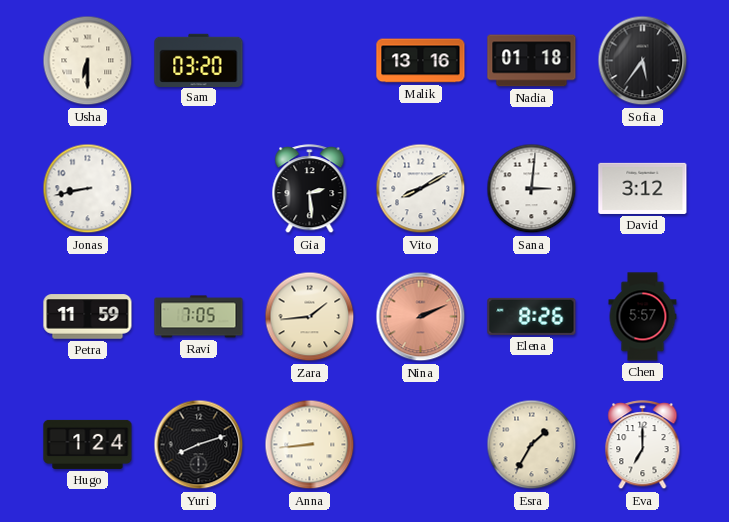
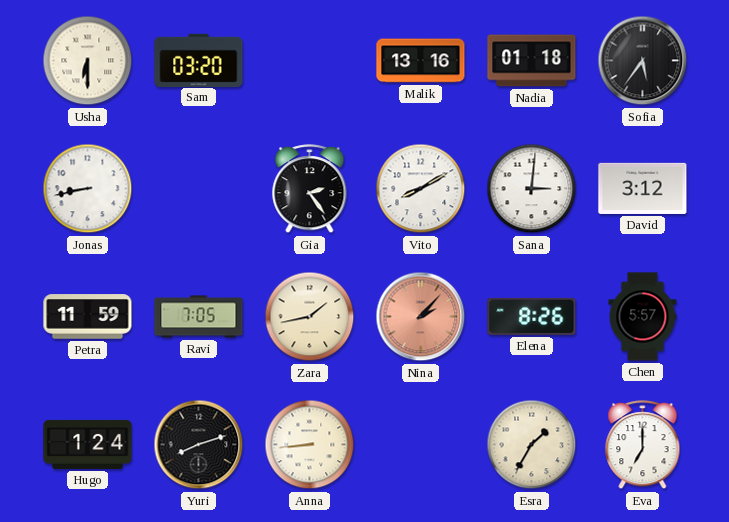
Gia: 2:29 -> 2:24 (310, 189)
Zara: 1:44 -> 1:43 (310, 317)
Nina: 2:11 -> 2:07 (421, 317)
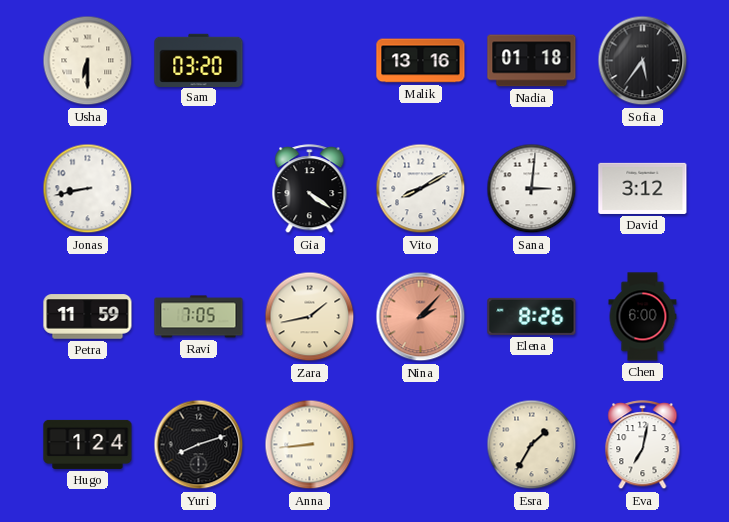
Gia: 2:24 -> 4:21 (310, 189)
Chen: 5:57 -> 6:00 (643, 317)
Eva: 7:00 -> 7:02 (643, 445)
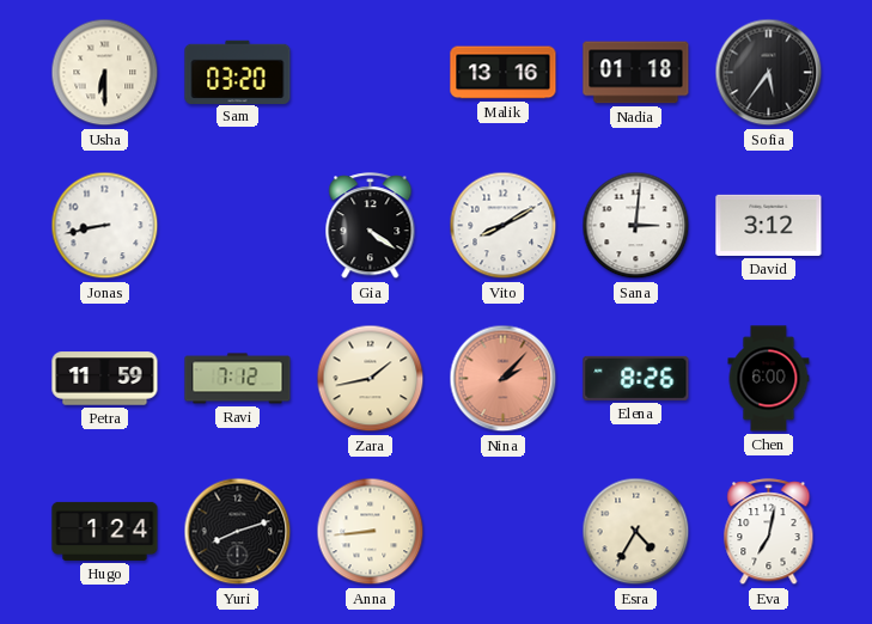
Ravi: 7:05 -> 7:12 (238, 379)
Esra: 1:35 -> 4:35 (636, 532)
